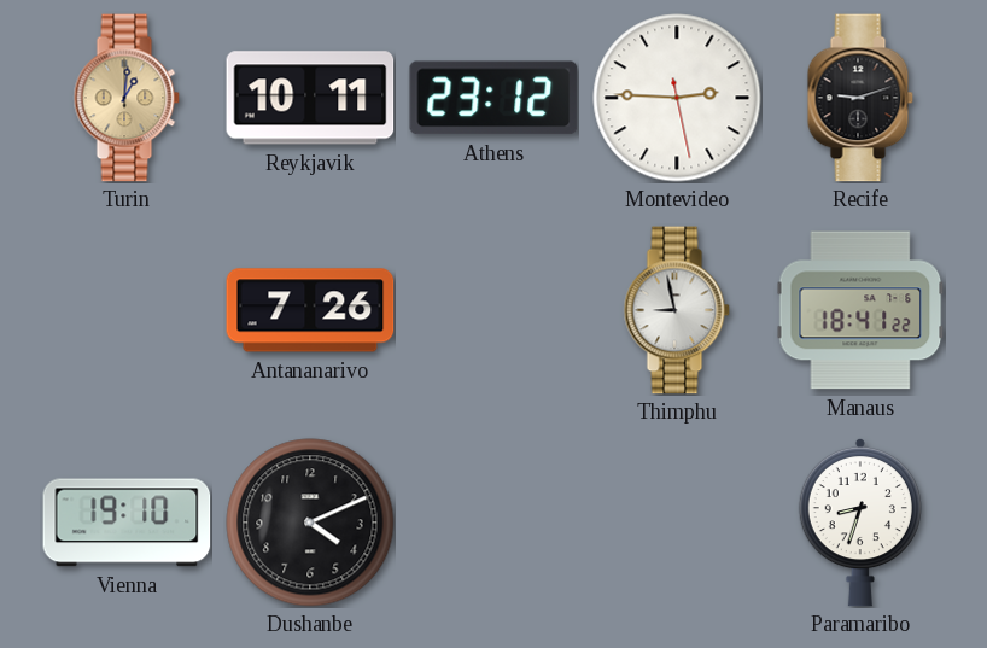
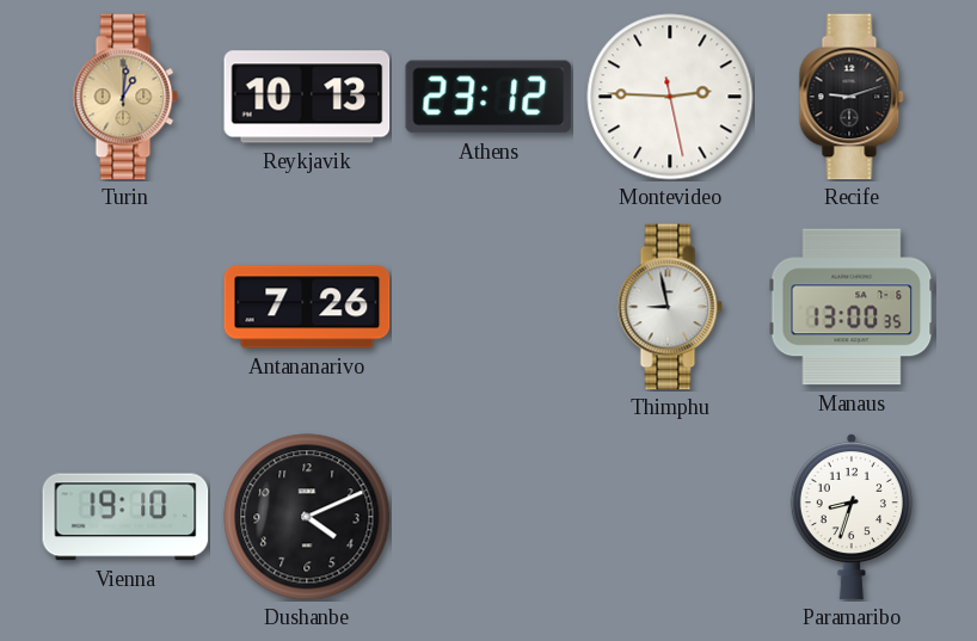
Reykjavik: 10:11 -> 10:13 (307, 97)
Manaus: 18:41 -> 13:00 (852, 307)
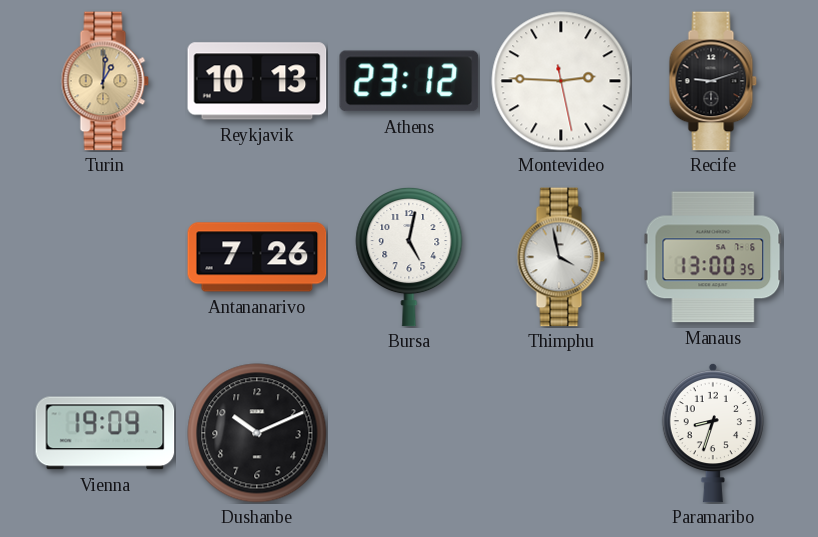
Bursa: none -> 5:02 (409, 257)
Thimphu: 8:58 -> 3:58 (561, 257)
Vienna: 19:10 -> 19:09 (105, 433)
Dushanbe: 4:11 -> 10:11 (257, 433)
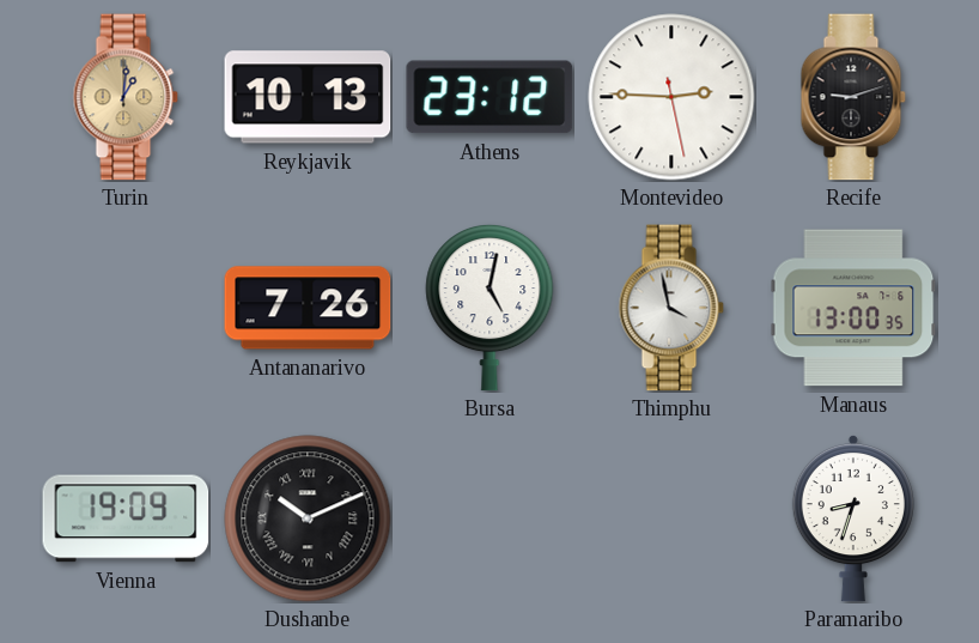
Dushanbe numerals: Arabic -> Roman (308, 518)
